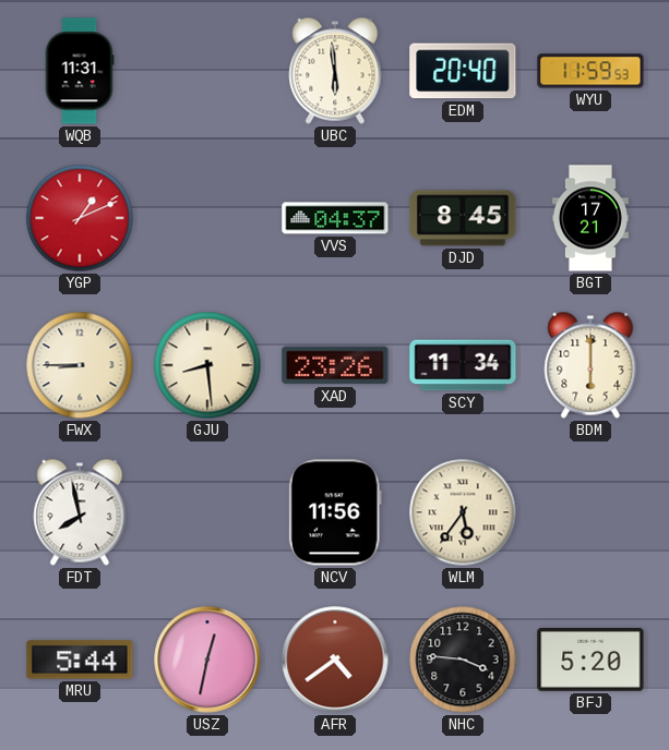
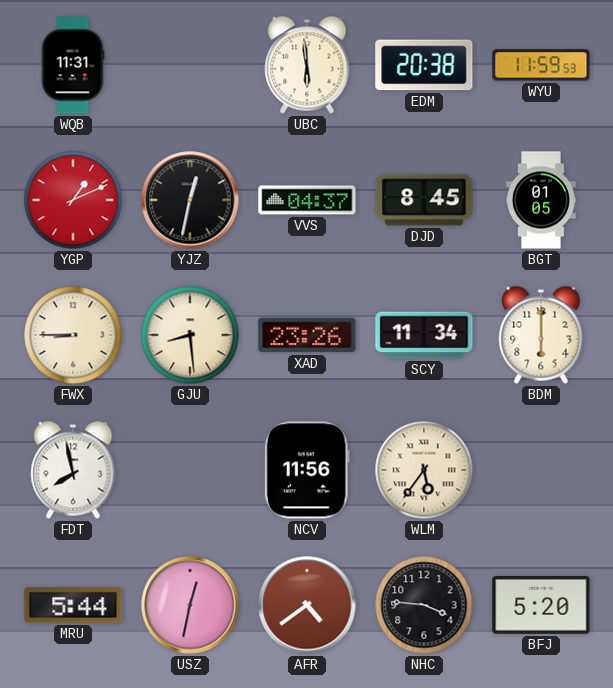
EDM: 20:40 -> 20:38 (424, 65)
YJZ: none -> 12:32 (190, 200)
BGT: 17:21 -> 01:05 (541, 200)
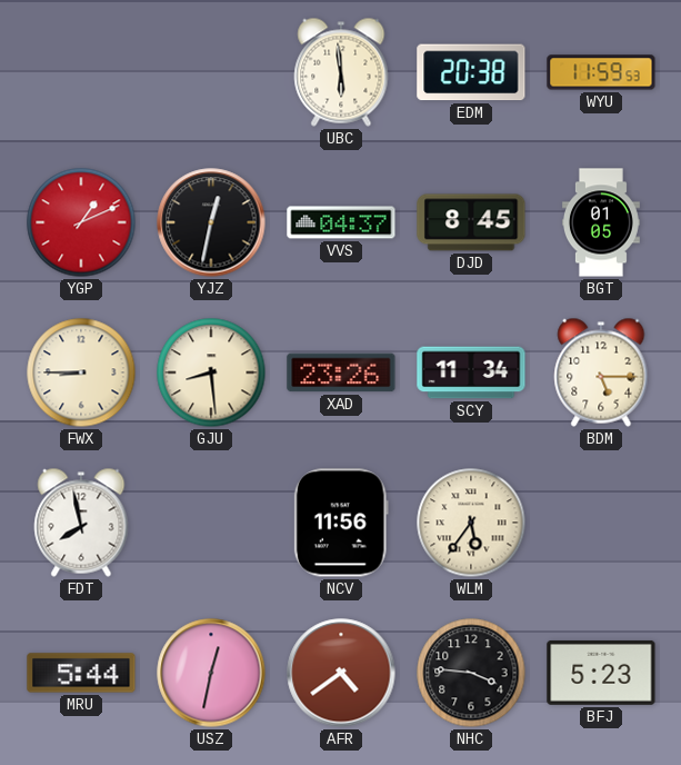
WQB: 11:31 -> none (73, 65)
BDM: 6:00 -> 5:15 (601, 372)
BFJ: 5:20 -> 5:23 (601, 673)
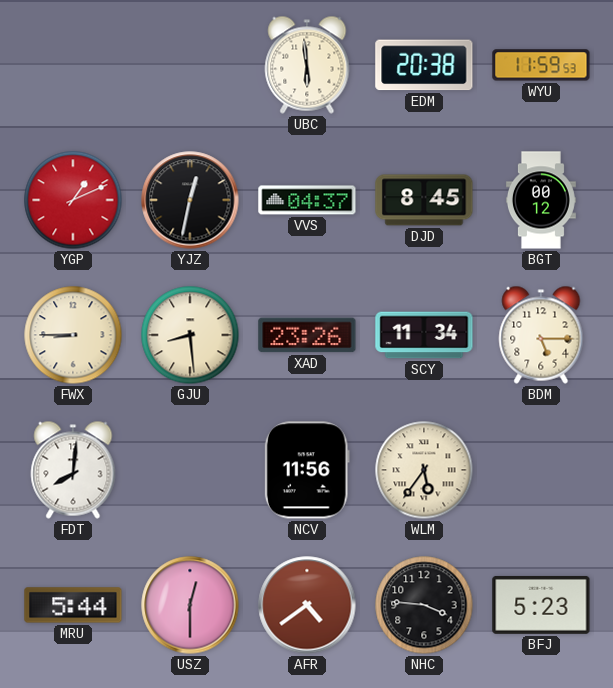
BGT: 01:05 -> 00:12 (541, 200)
FDT: 7:58 -> 8:01 (73, 470)
USZ: 12:32 -> 12:30 (190, 605)
